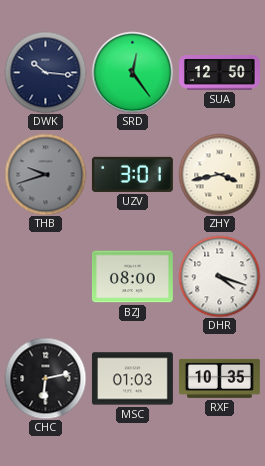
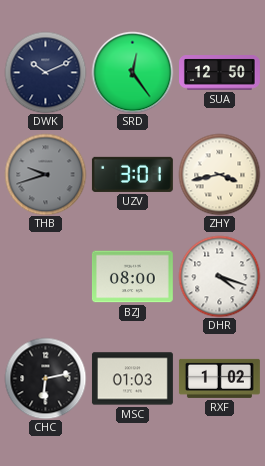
DWK: 10:16 -> 10:11 (45, 72)
RXF: 10:35 -> 1:02 (219, 378)
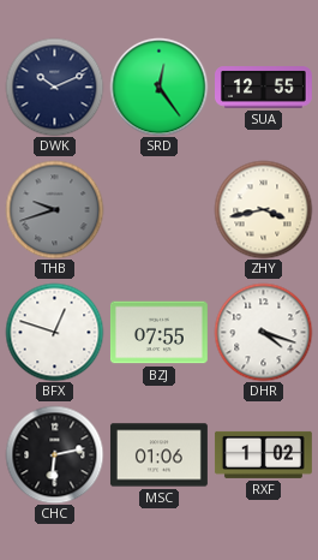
SUA: 12:50 -> 12:55 (264, 88)
UZV: 3:01 -> none (132, 174)
BFX: none -> 12:48 (54, 332)
BZJ: 08:00 -> 07:55 (158, 333)
MSC: 01:03 -> 01:06 (158, 455)
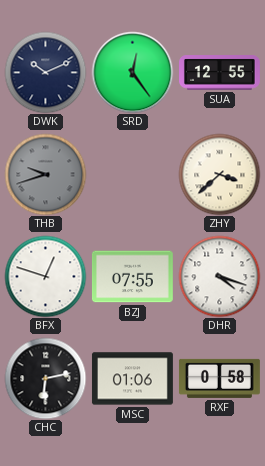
ZHY: 3:43 -> 3:38 (219, 174)
RXF: 1:02 -> 0:58 (219, 378)
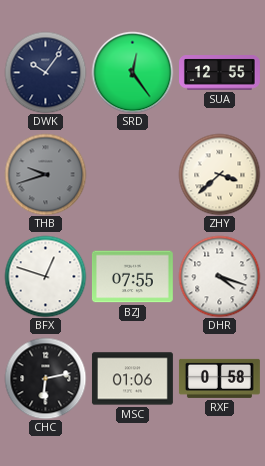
DWK: 10:11 -> 10:06 (45, 72)
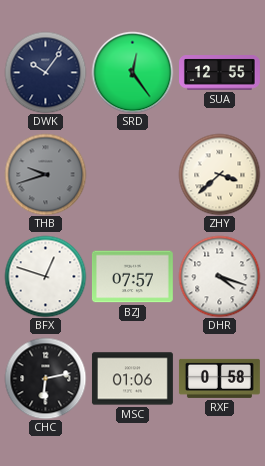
BZJ: 07:55 -> 07:57 (132, 277)
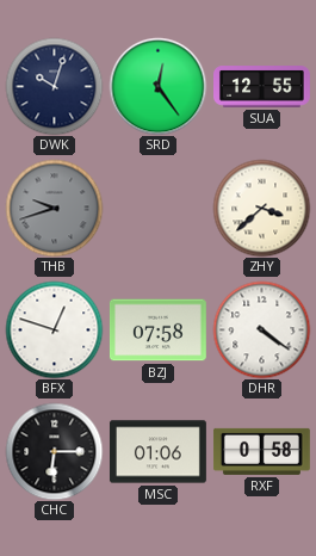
DWK: 10:06 -> 10:03 (54, 86)
BZJ: 07:57 -> 07:58 (157, 330)
DHR: 4:18 -> 4:21 (261, 329)
CHC: 6:13 -> 6:15 (54, 451)
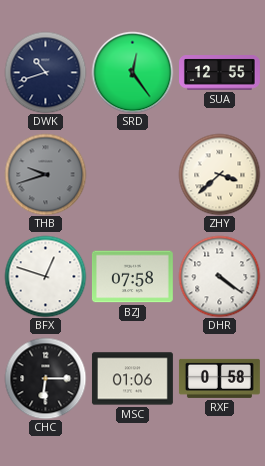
DWK: 10:03 -> 10:42 (45, 72)
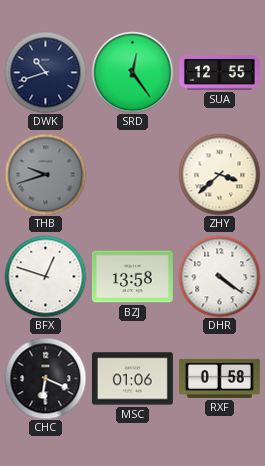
BZJ: 07:58 -> 13:58 (132, 277)
CHC: 6:15 -> 6:19 (45, 378)
